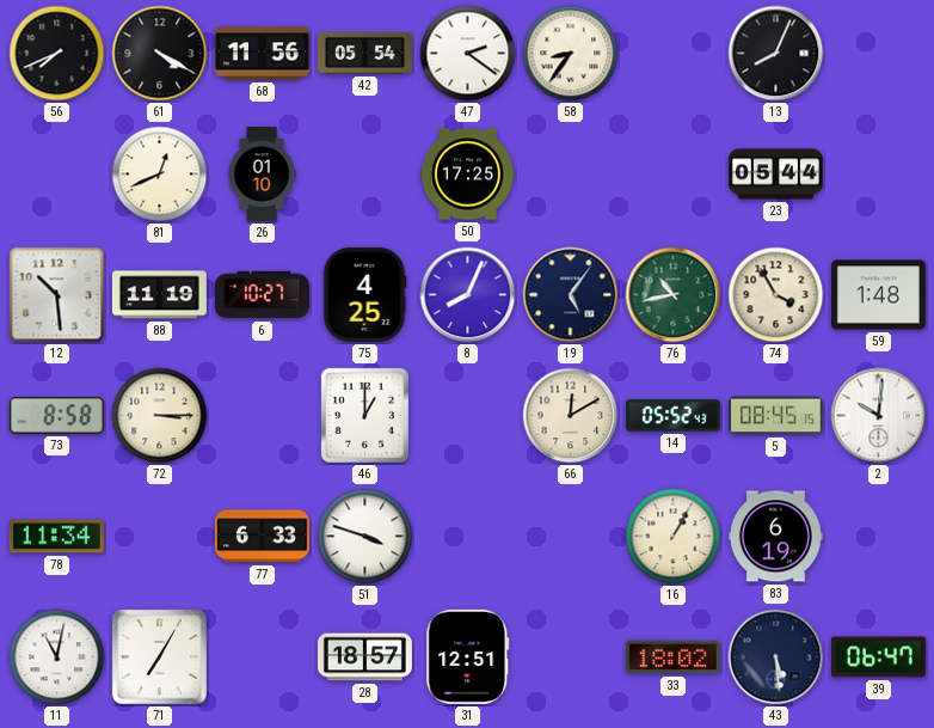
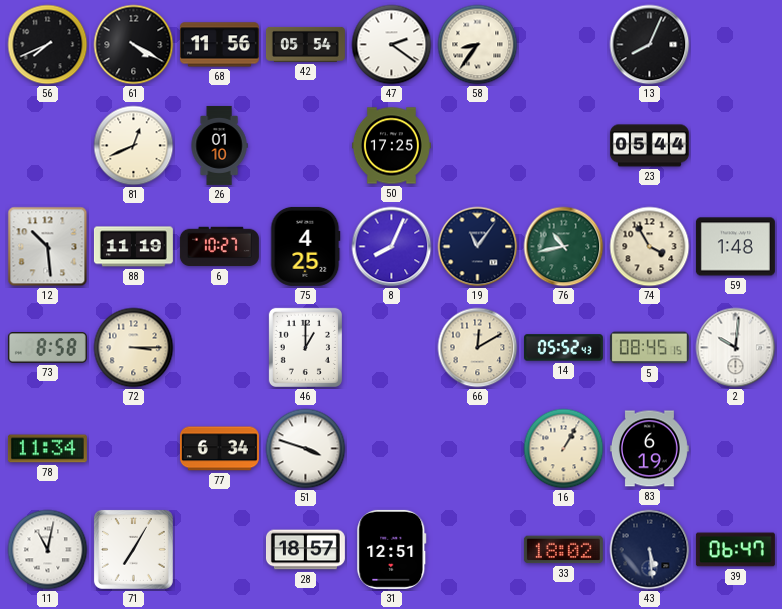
19: 5:06 -> 11:06 (478, 247)
77: 6:33 -> 6:34 (219, 449)
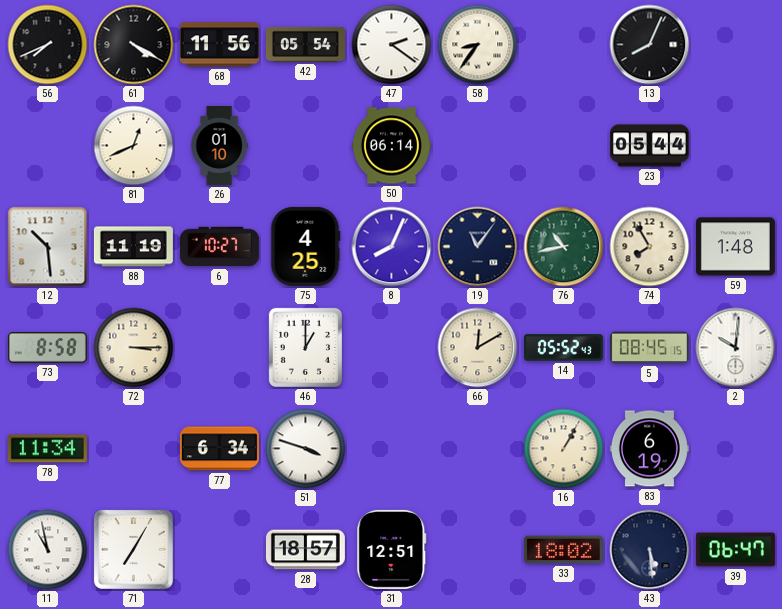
50: 17:25 -> 06:14 (391, 146)
74: 3:55 -> 7:55 (650, 247)
11: 11:02 -> 10:58 (48, 550)
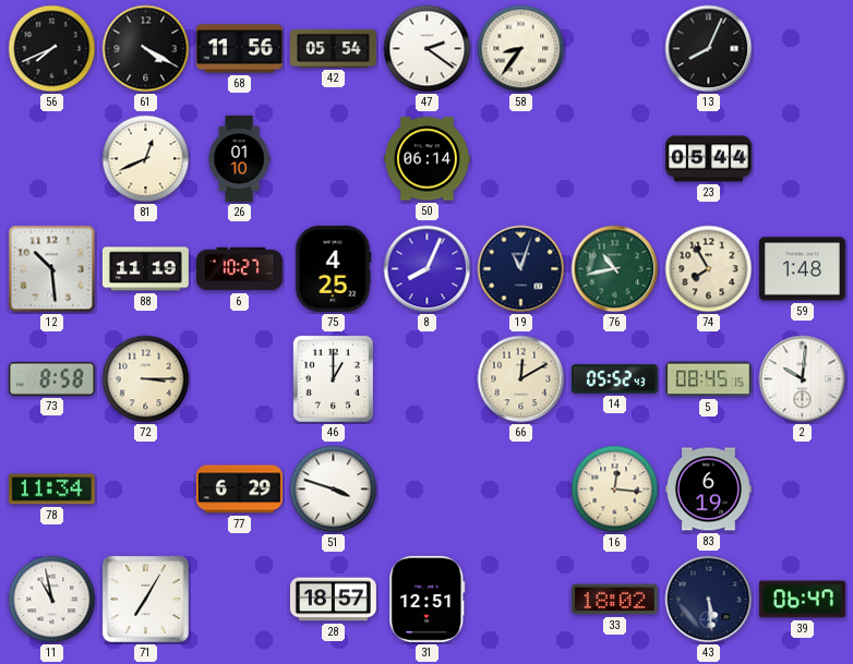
19: 11:06 -> 11:03 (521, 269)
77: 6:34 -> 6:29 (239, 490)
16: 1:05 -> 12:16 (615, 490)
